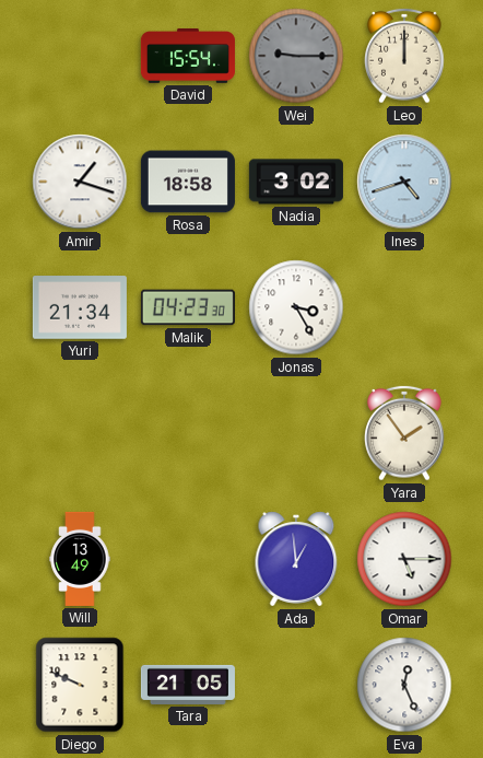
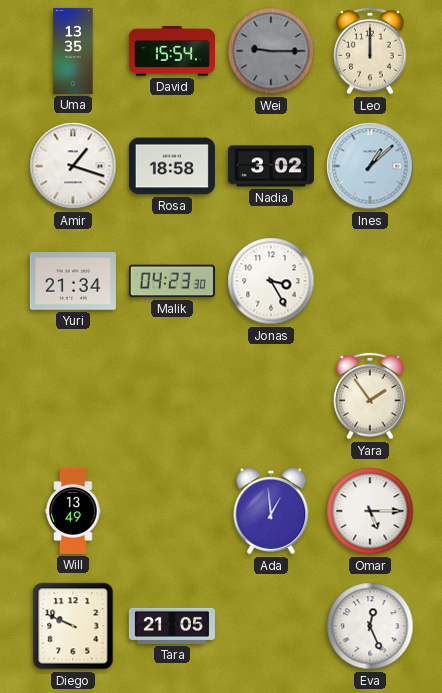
Uma: none -> 13:35 (73, 51)
Ines: 4:42 -> 1:08 (370, 166)
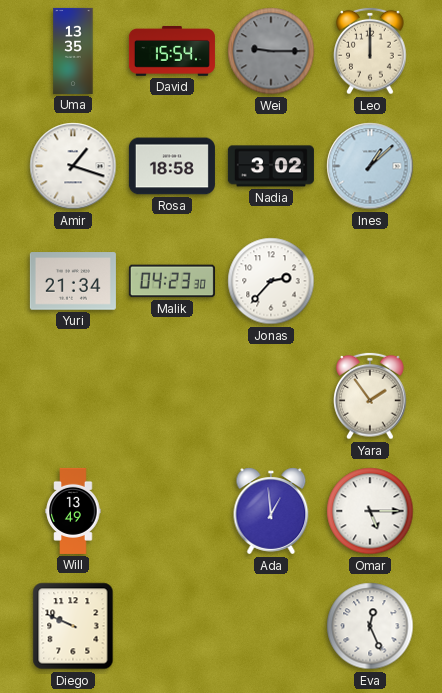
Jonas: 3:25 -> 2:37 (271, 281)
Tara: 21:05 -> none (172, 626)
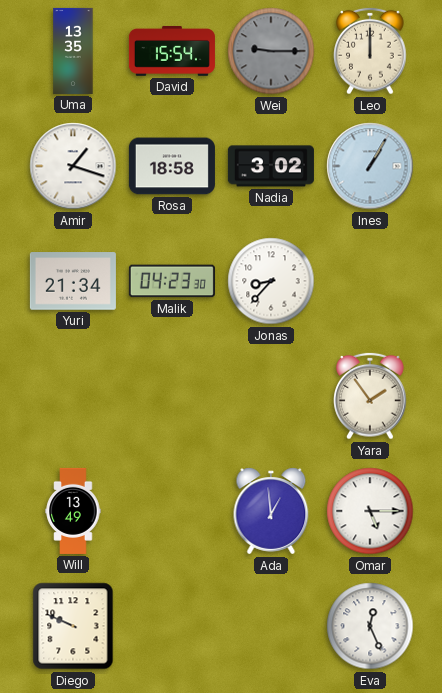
Ines: 1:08 -> 1:05 (370, 166)
Jonas: 2:37 -> 8:37 (271, 281)
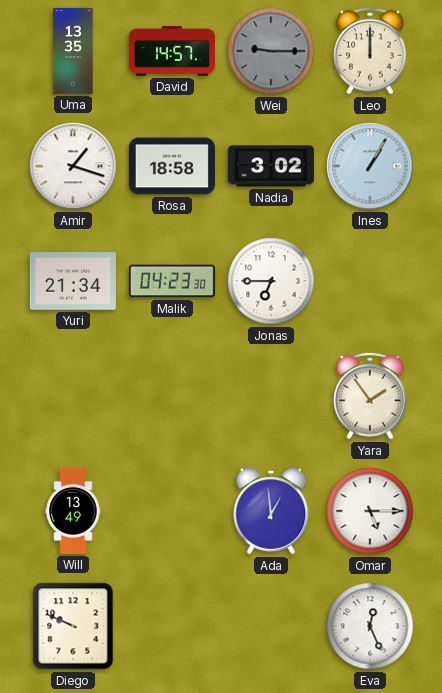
David: 15:54 -> 14:57 (172, 52)
Jonas: 8:37 -> 6:45 (271, 281)
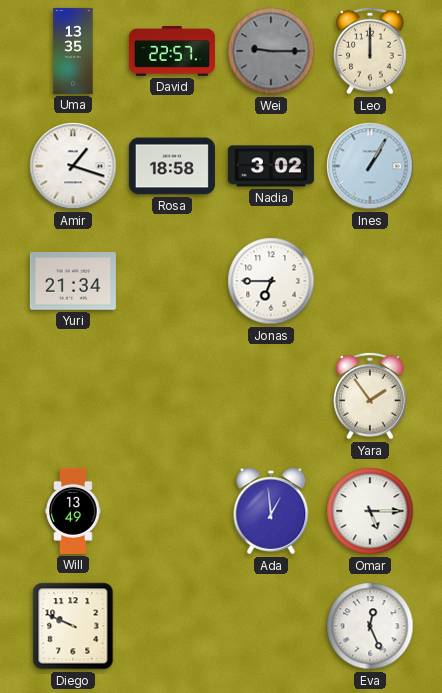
David: 14:57 -> 22:57 (172, 52)
Malik: 04:23 -> none (172, 281)
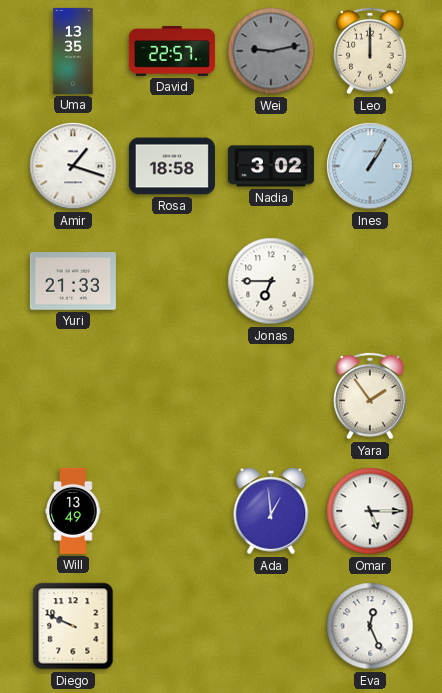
Wei: 9:15 -> 9:13 (271, 51)
Yuri: 21:34 -> 21:33 (73, 281)
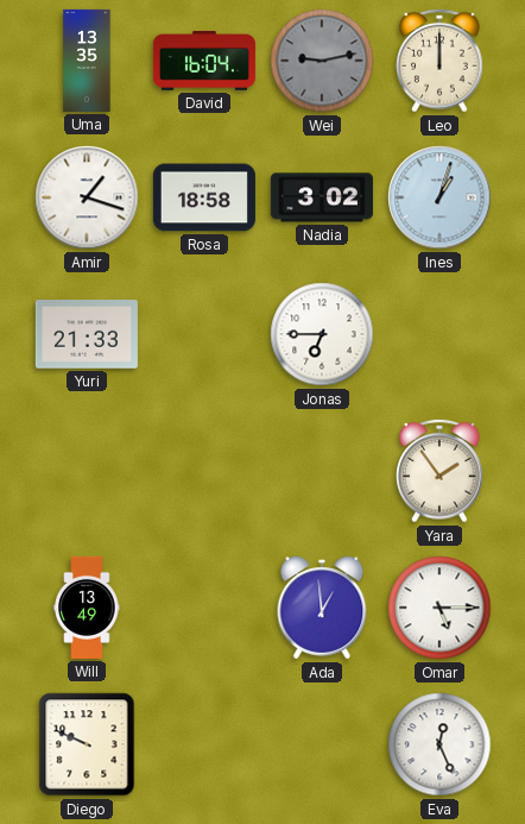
David: 22:57 -> 16:04 (204, 62)
Ines: 1:05 -> 1:03 (439, 197)
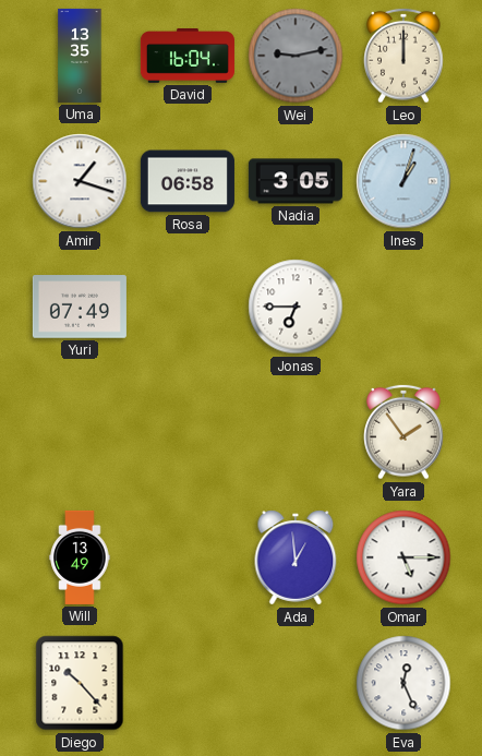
Rosa: 18:58 -> 06:58 (188, 181)
Nadia: 3:02 -> 3:05 (296, 181)
Yuri: 21:33 -> 07:49 (80, 307)
Diego: 9:49 -> 10:23 (80, 683)
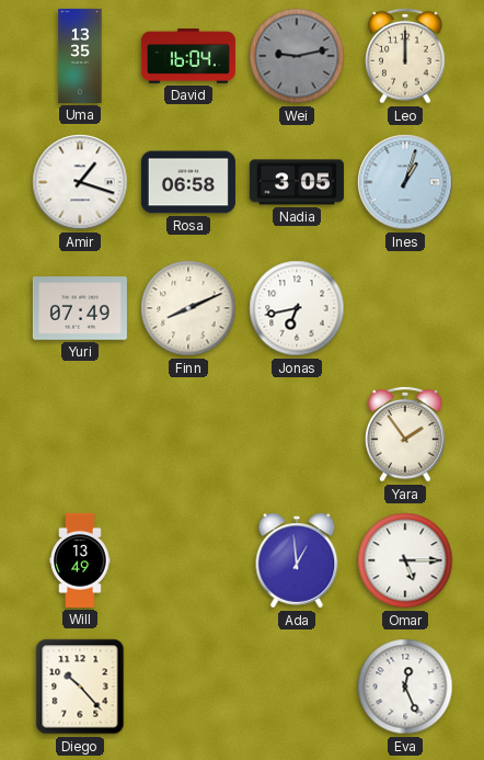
Finn: none -> 8:11 (188, 308)
Jonas: 6:45 -> 6:43 (297, 308)
